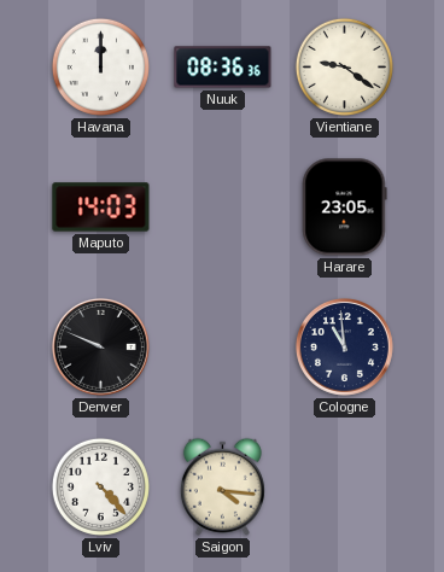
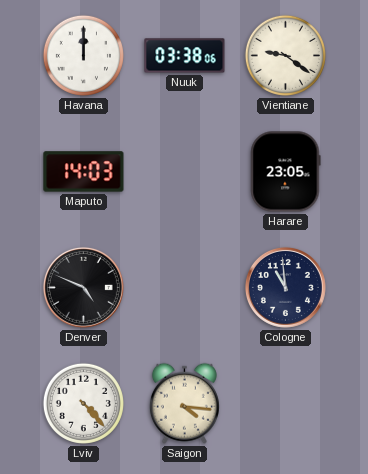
Nuuk: 08:36 -> 03:38 (185, 56)
Denver: 9:49 -> 4:49 (83, 287)
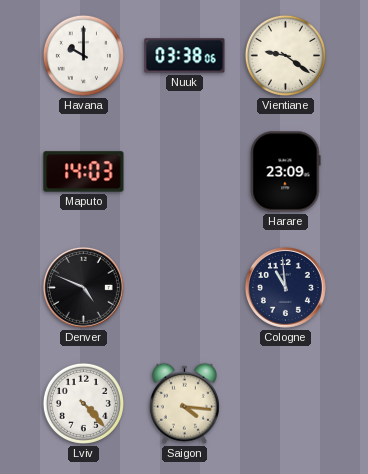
Havana: 12:00 -> 10:00 (83, 55)
Harare: 23:05 -> 23:09 (285, 172)
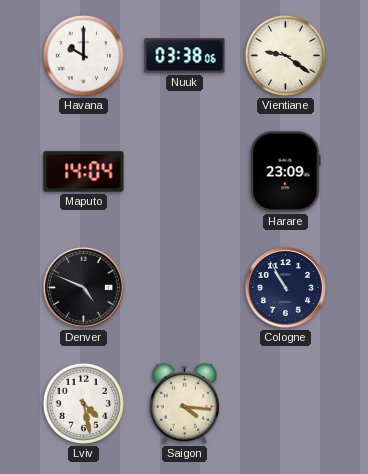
Maputo: 14:03 -> 14:04 (84, 172)
Cologne: 10:59 -> 10:55 (285, 287)
Lviv: 4:23 -> 4:28 (83, 403)
